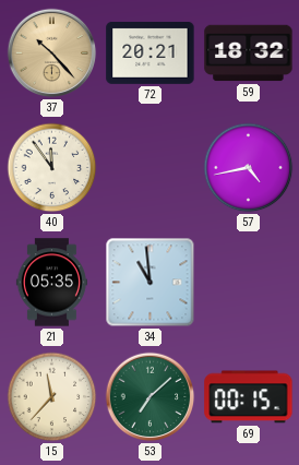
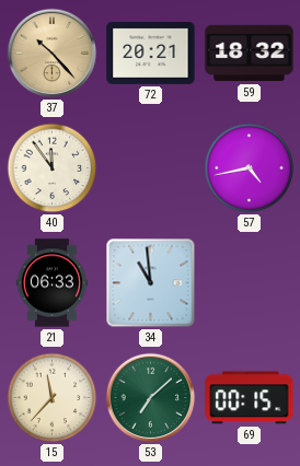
21: 05:35 -> 06:33 (51, 283)
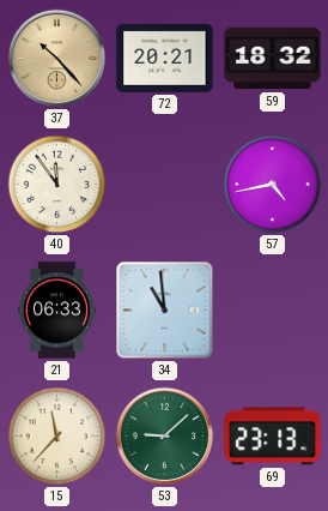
53: 7:08 -> 9:08 (165, 437)
69: 00:15 -> 23:13 (273, 437)
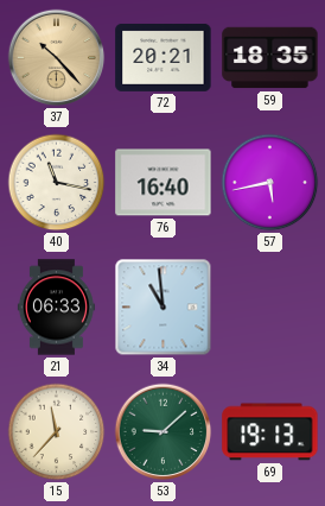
59: 18:32 -> 18:35 (270, 58)
40: 11:54 -> 11:17 (57, 183)
76: none -> 16:40 (164, 183)
57: 4:43 -> 5:43 (270, 183)
69: 23:13 -> 19:13 (270, 432)
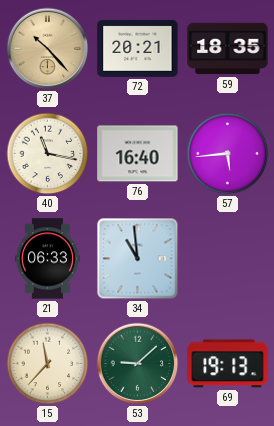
57: 5:43 -> 5:44 (228, 154)
